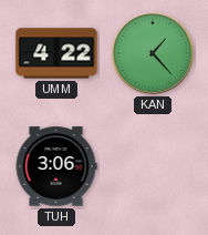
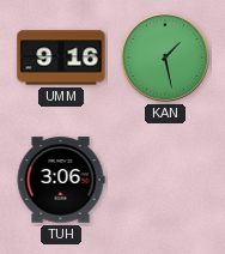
UMM: 4:22 -> 9:16 (61, 58)
KAN: 1:23 -> 1:28 (165, 58)
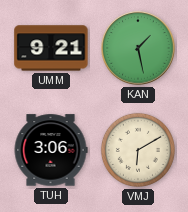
UMM: 9:16 -> 9:21 (51, 48)
VMJ: none -> 6:10 (138, 150)
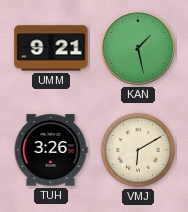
TUH: 3:06 -> 3:26 (51, 150)
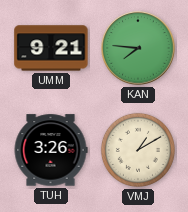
KAN: 1:28 -> 7:46 (138, 48)
VMJ: 6:10 -> 1:10 (138, 150)
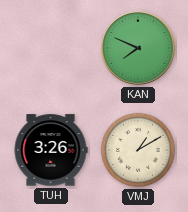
UMM: 9:21 -> none (51, 48)
KAN: 7:46 -> 7:49 (138, 48)
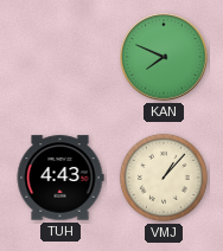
TUH: 3:26 -> 4:43 (60, 178)
VMJ: 1:10 -> 1:07 (164, 178)
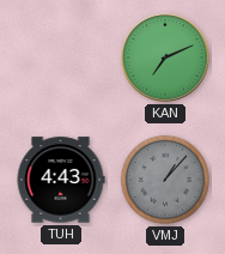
KAN: 7:49 -> 7:11 (165, 58)
VMJ dial: cream -> grey (165, 180)
